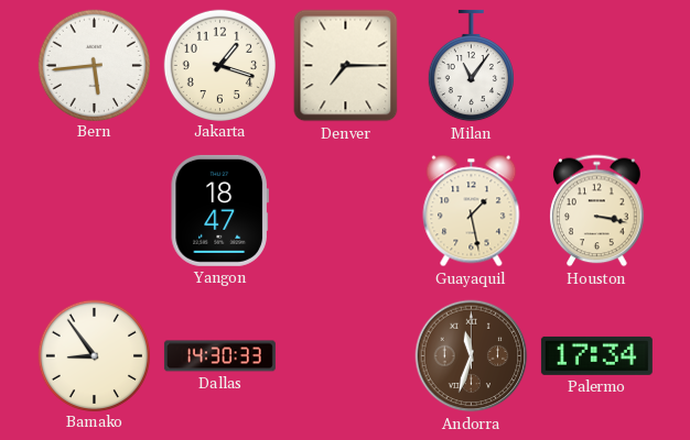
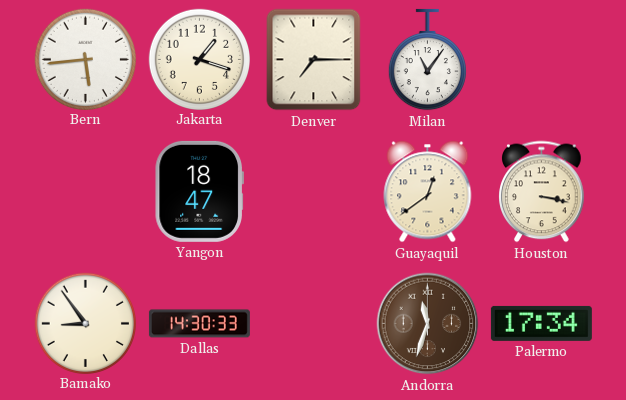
Guayaquil: 1:28 -> 12:39 (428, 192)
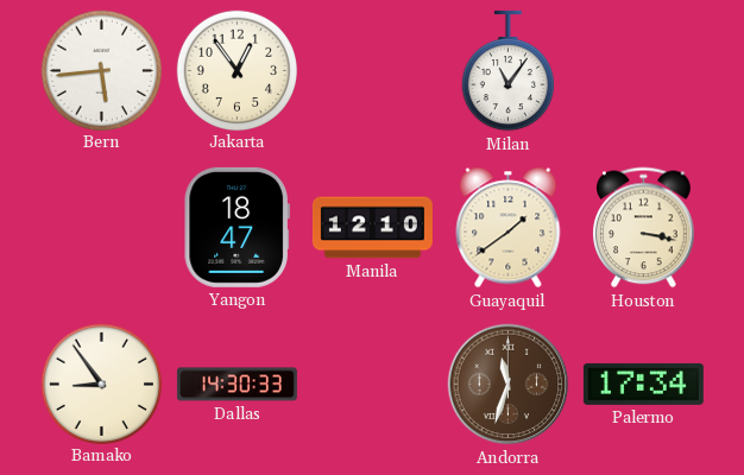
Jakarta: 1:18 -> 12:54 (237, 70)
Denver: 7:15 -> none (314, 60)
Manila: none -> 12:10 (372, 228)
Guayaquil: 12:39 -> 1:39 (509, 228)
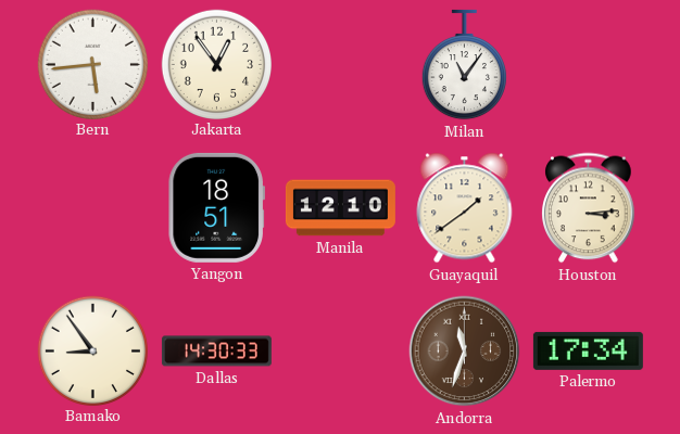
Yangon: 18:47 -> 18:51 (216, 207)
Houston: 3:17 -> 3:14 (589, 208)
